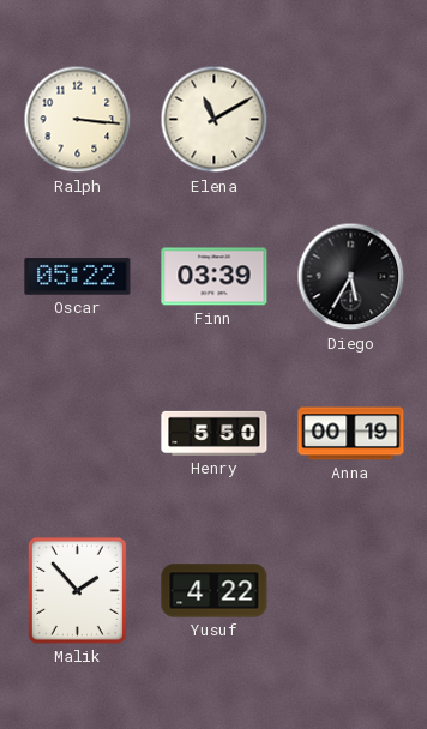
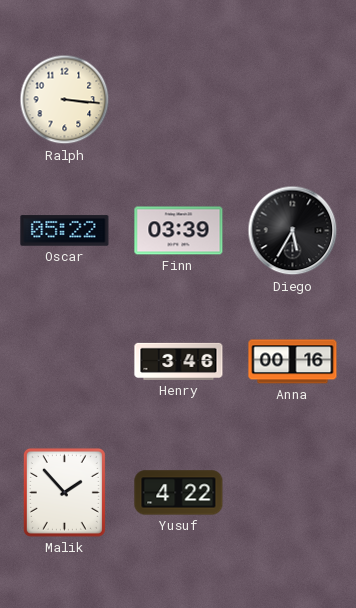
Elena: 11:10 -> none (215, 120)
Henry: 5:50 -> 3:46 (179, 361)
Anna: 00:19 -> 00:16 (293, 362)
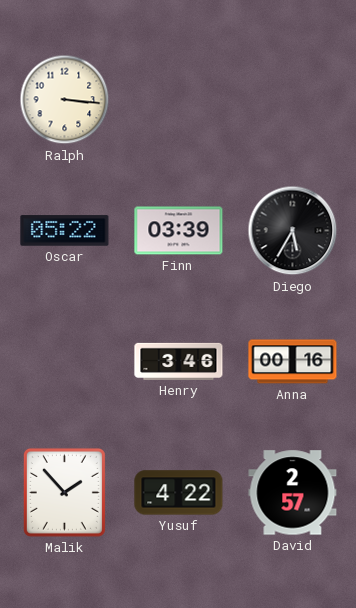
David: none -> 2:57 (293, 493)
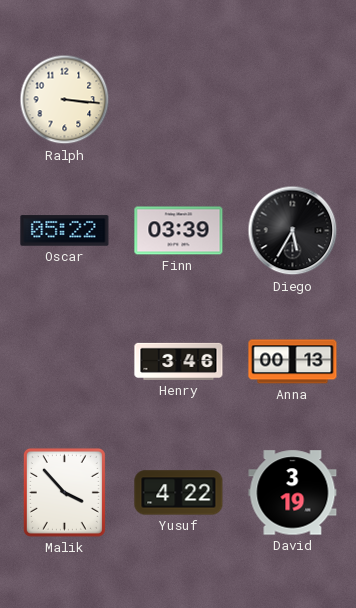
Anna: 00:16 -> 00:13 (293, 362)
Malik: 1:53 -> 3:53 (64, 492)
David: 2:57 -> 3:19 (293, 493)
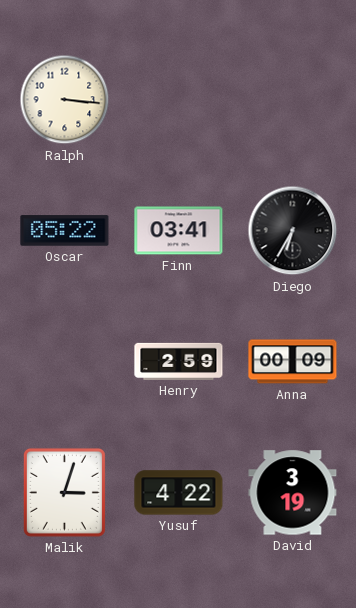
Finn: 03:39 -> 03:41 (179, 231)
Diego: 5:35 -> 6:35 (293, 231)
Henry: 3:46 -> 2:59 (179, 361)
Anna: 00:13 -> 00:09 (293, 362)
Malik: 3:53 -> 3:03 (64, 492)
